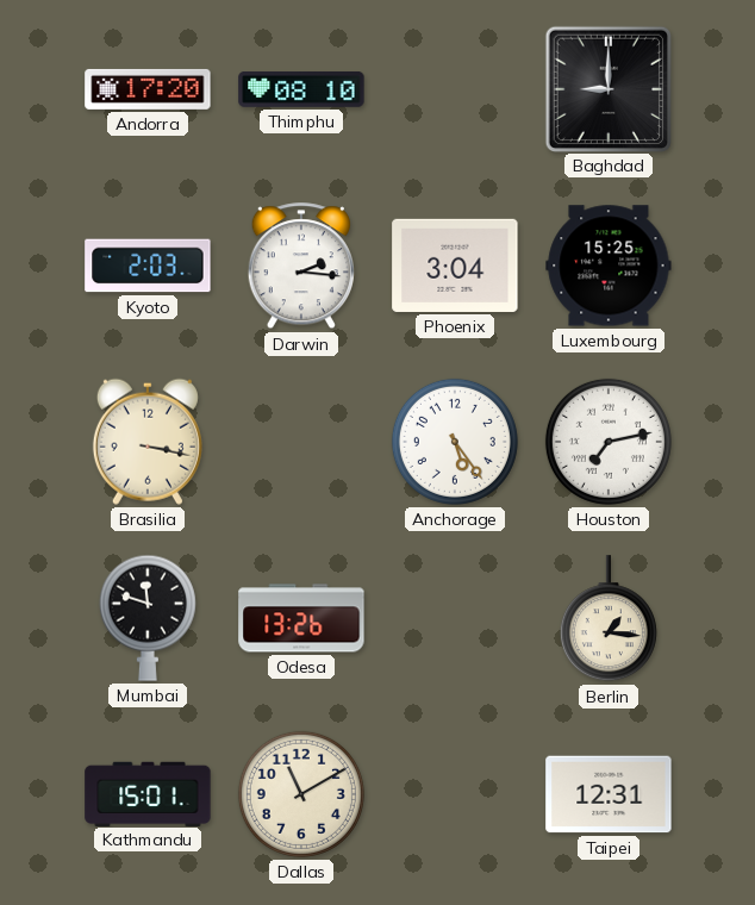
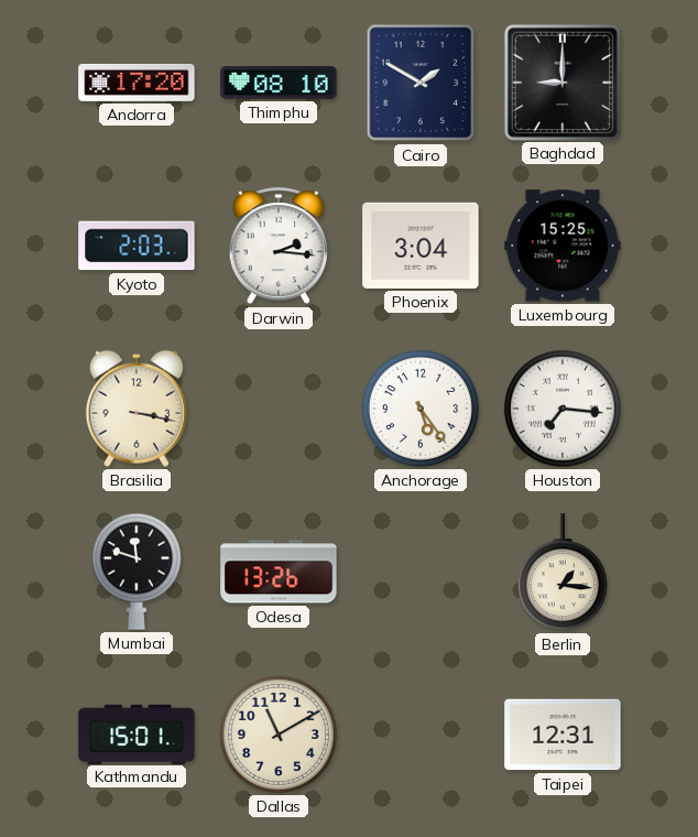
Cairo: none -> 1:50 (421, 83)
Houston: 7:13 -> 7:16 (563, 409)
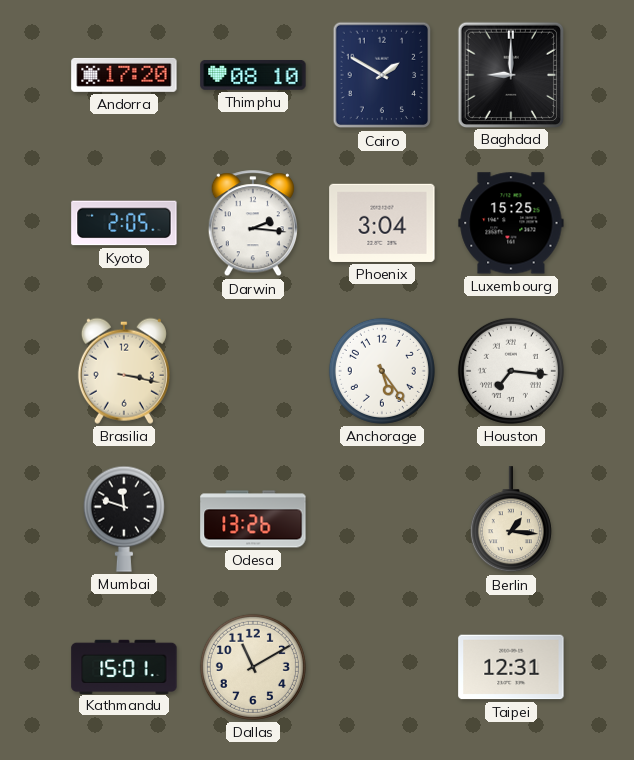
Kyoto: 2:03 -> 2:05 (124, 223)
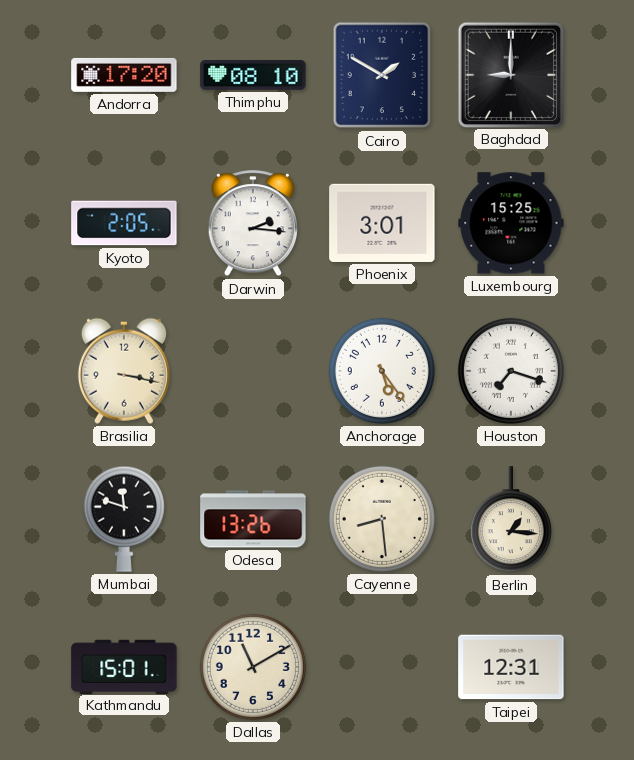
Phoenix: 3:04 -> 3:01 (382, 223)
Houston: 7:16 -> 7:18 (511, 371)
Cayenne: none -> 8:29 (382, 519)
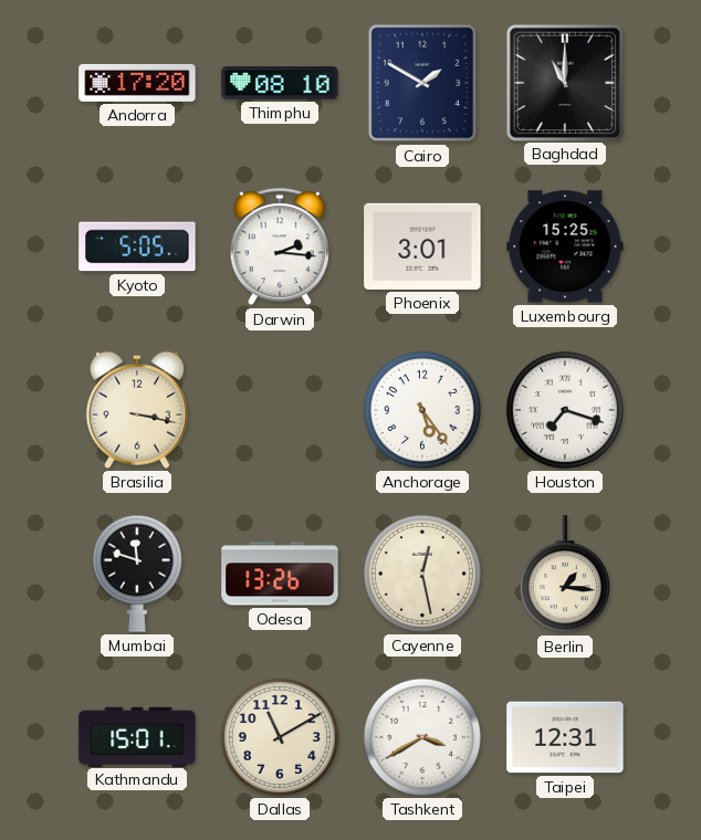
Baghdad: 9:00 -> 11:00 (564, 82)
Kyoto: 2:05 -> 5:05 (137, 246)
Cayenne: 8:29 -> 12:28 (422, 574)
Tashkent: none -> 3:40 (422, 737)
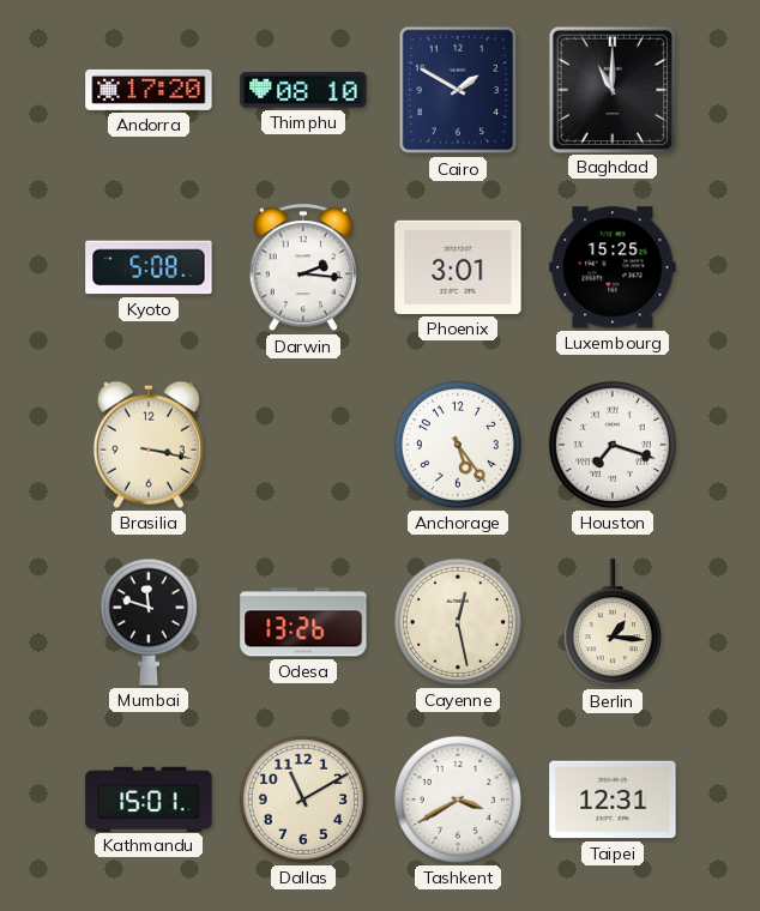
Kyoto: 5:05 -> 5:08 (149, 267)
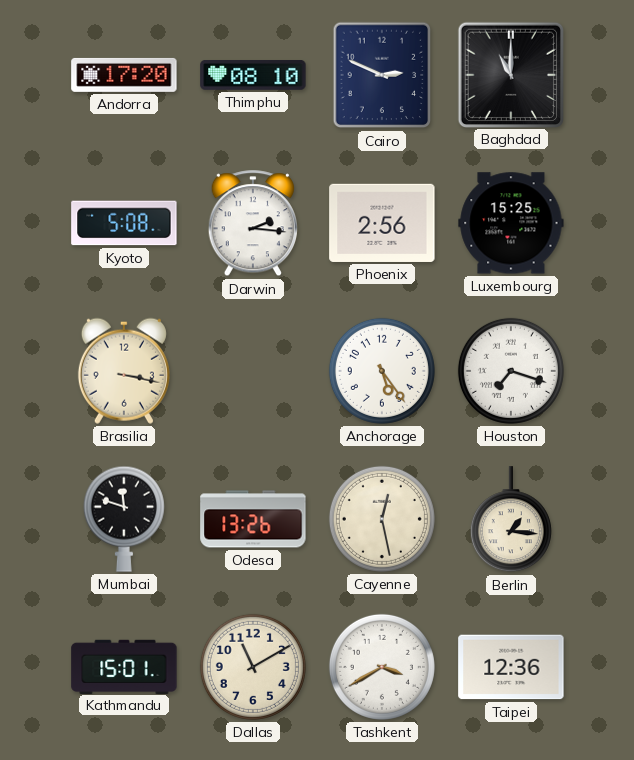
Cairo: 1:50 -> 2:49 (382, 75)
Phoenix: 3:01 -> 2:56 (382, 223)
Taipei: 12:31 -> 12:36 (511, 667)
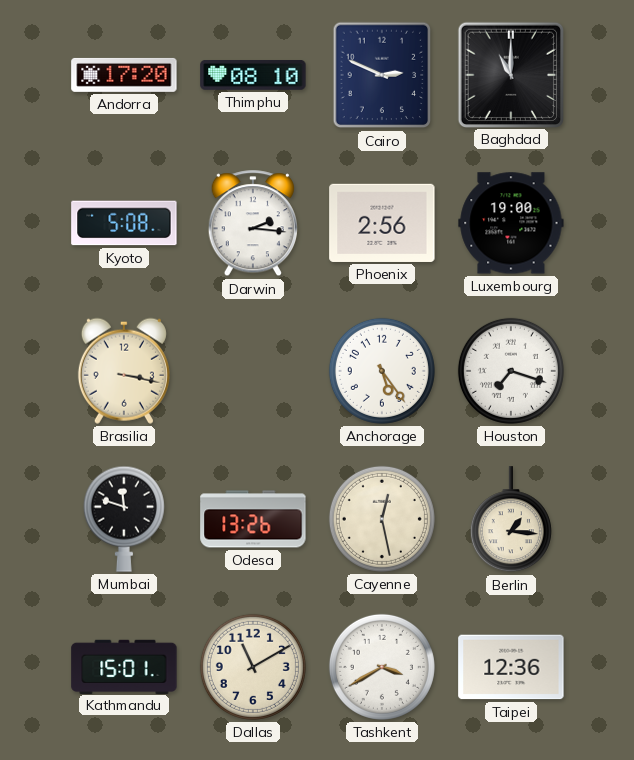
Luxembourg: 15:25 -> 19:00 (511, 223)
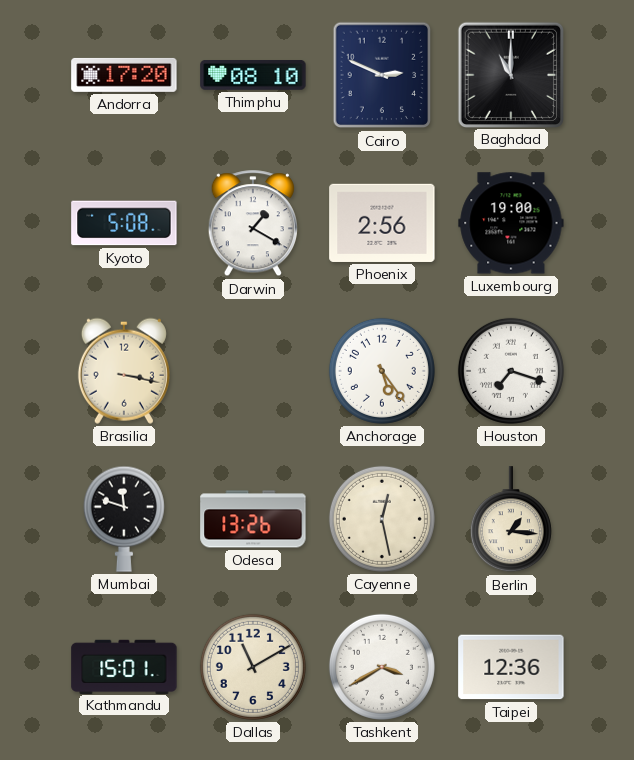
Darwin: 2:16 -> 1:20 (253, 224)
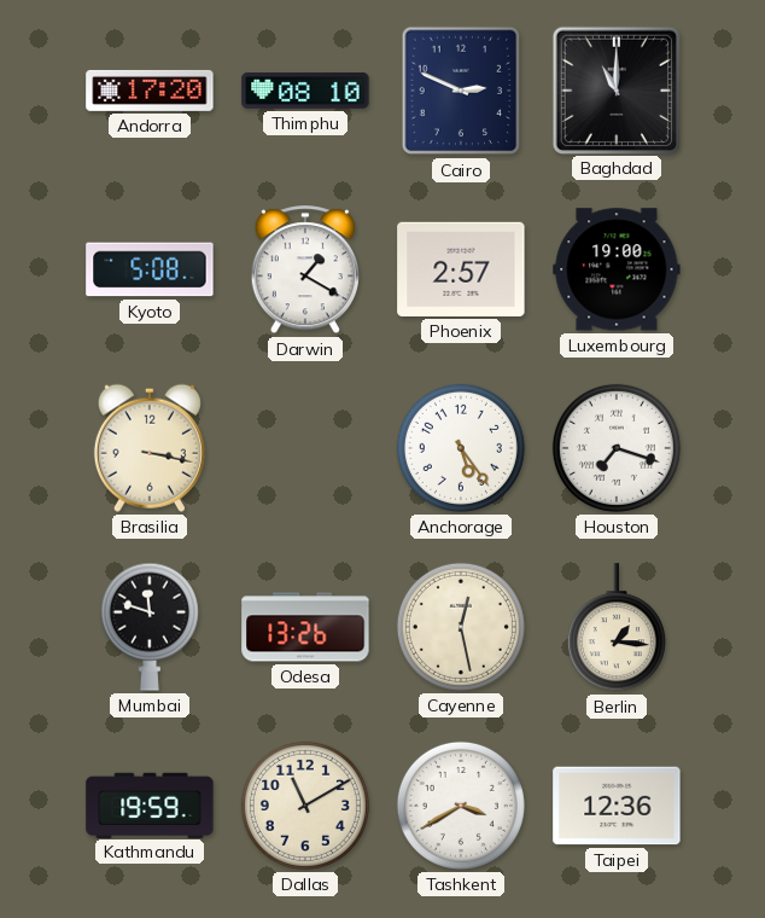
Phoenix: 2:56 -> 2:57 (461, 269)
Kathmandu: 15:01 -> 19:59 (150, 804)
